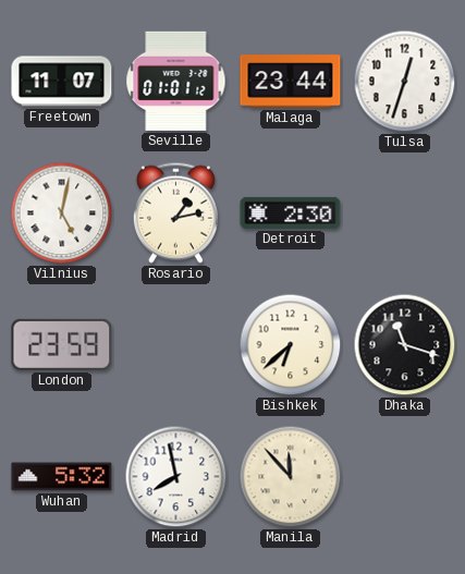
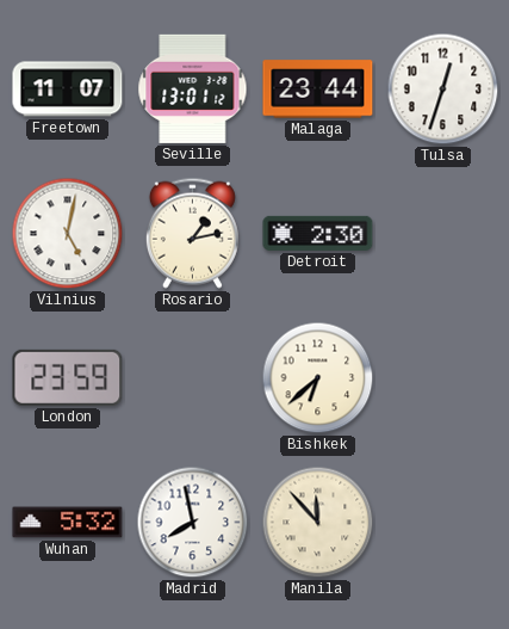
Seville: 01:01 -> 13:01 (193, 88)
Dhaka: 11:18 -> none (405, 345)
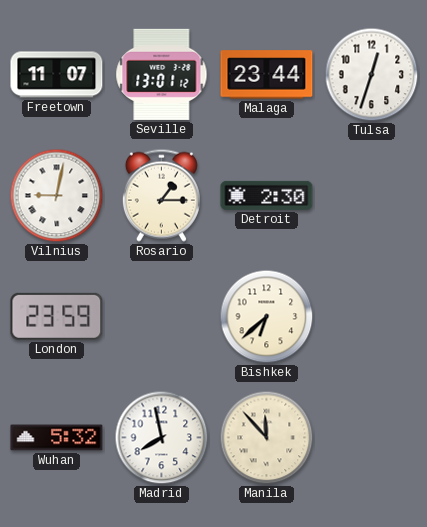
Vilnius: 5:02 -> 9:02 (57, 196)
Rosario: 1:13 -> 1:15 (161, 195)
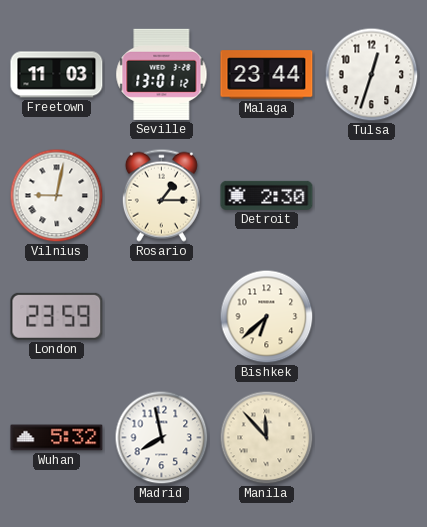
Freetown: 11:07 -> 11:03 (57, 75)
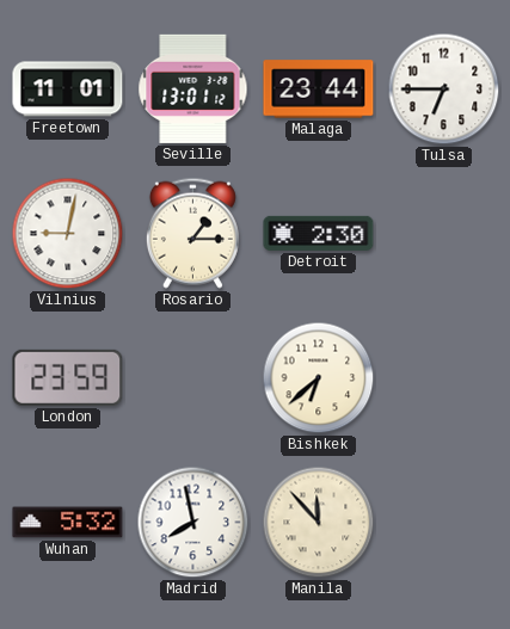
Freetown: 11:03 -> 11:01 (68, 90)
Tulsa: 12:33 -> 6:45 (444, 90)
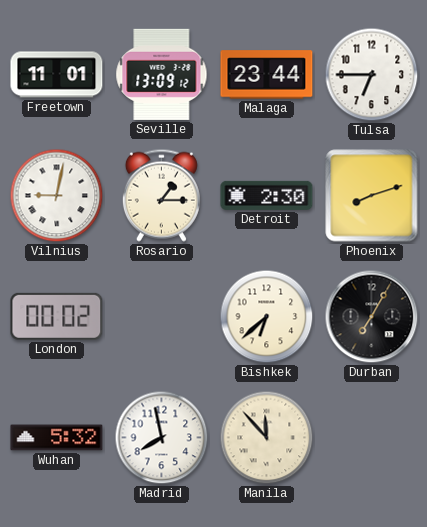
Seville: 13:01 -> 13:09 (162, 74)
Phoenix: none -> 8:12 (372, 196)
London: 23:59 -> 00:02 (57, 316)
Durban: none -> 7:05 (372, 317)
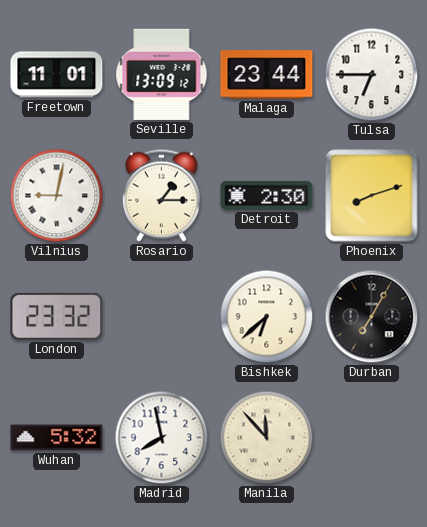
London: 00:02 -> 23:32 (57, 316)
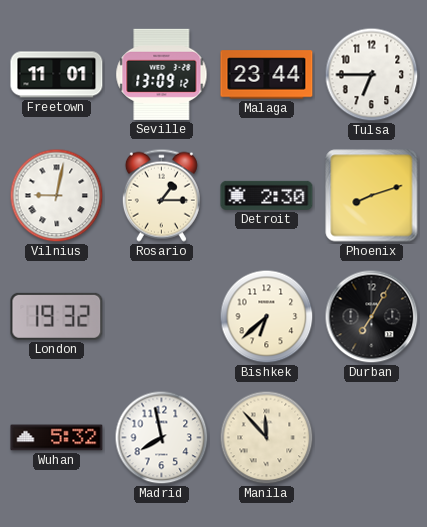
London: 23:32 -> 19:32 (57, 316)
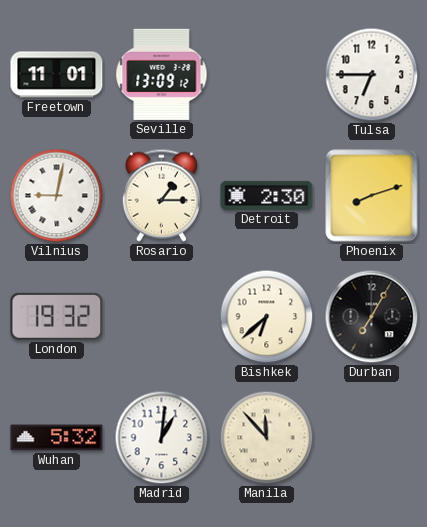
Malaga: 23:44 -> none (267, 75)
Madrid: 7:58 -> 1:01 (162, 438)
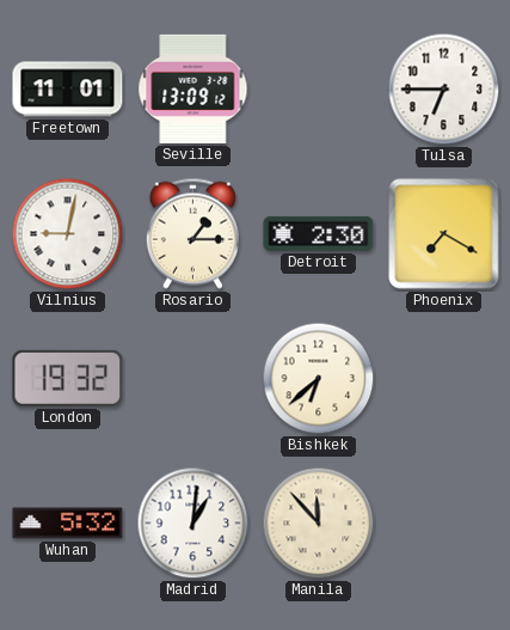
Phoenix: 8:12 -> 7:20 (444, 234)
Durban: 7:05 -> none (372, 317)
